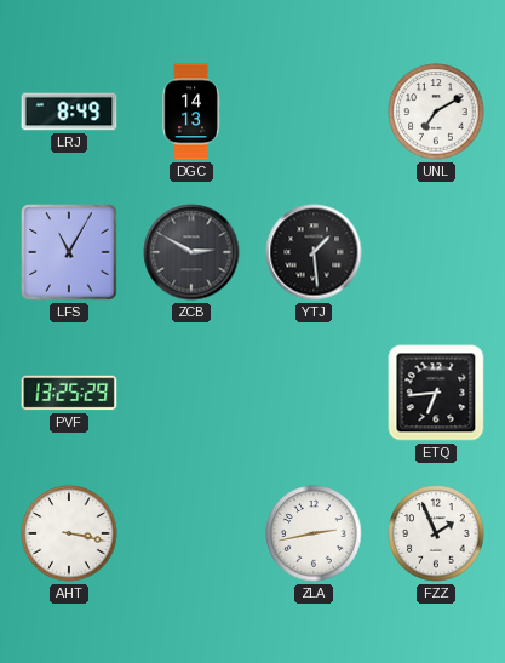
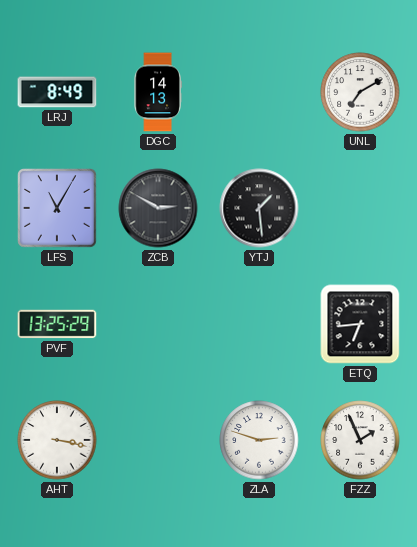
ZLA: 2:43 -> 2:48 (259, 440)
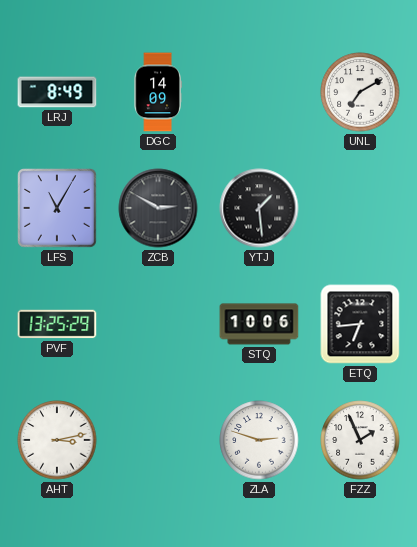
DGC: 14:13 -> 14:09 (158, 92)
STQ: none -> 10:06 (259, 324)
AHT: 3:17 -> 3:13 (57, 440)
